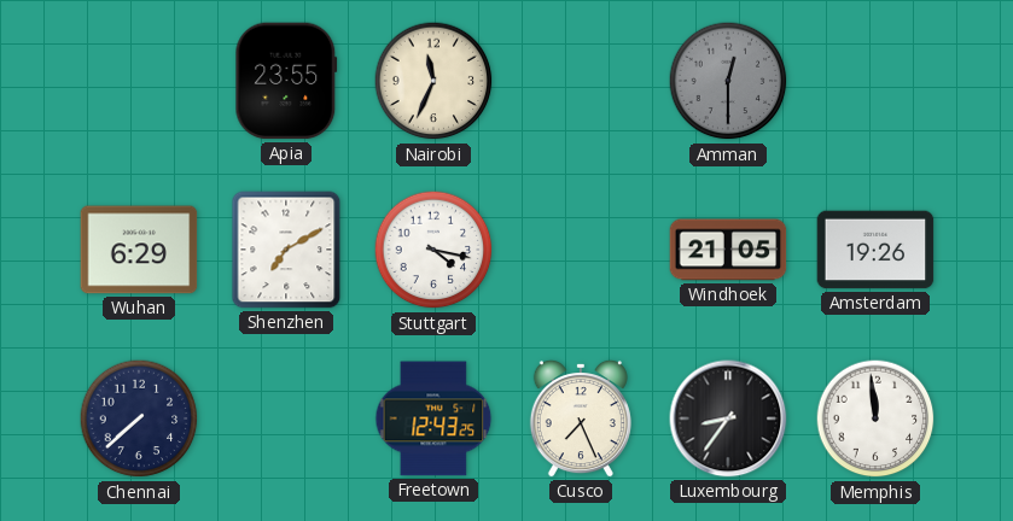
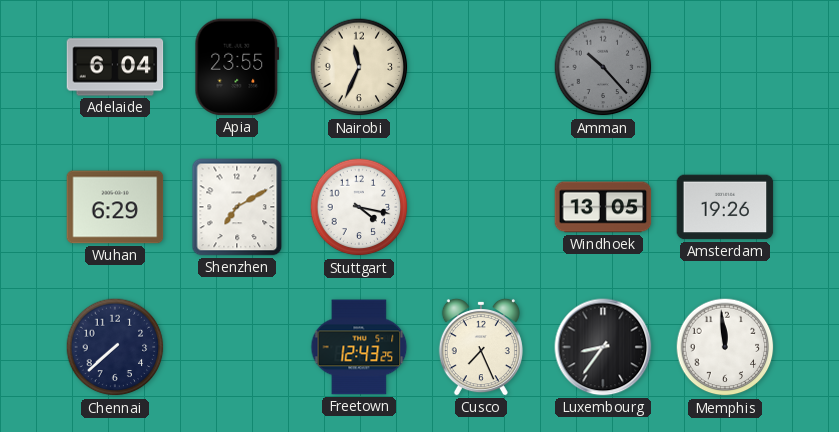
Adelaide: none -> 6:04 (115, 67)
Amman: 12:30 -> 10:23 (603, 67)
Windhoek: 21:05 -> 13:05 (603, 207)
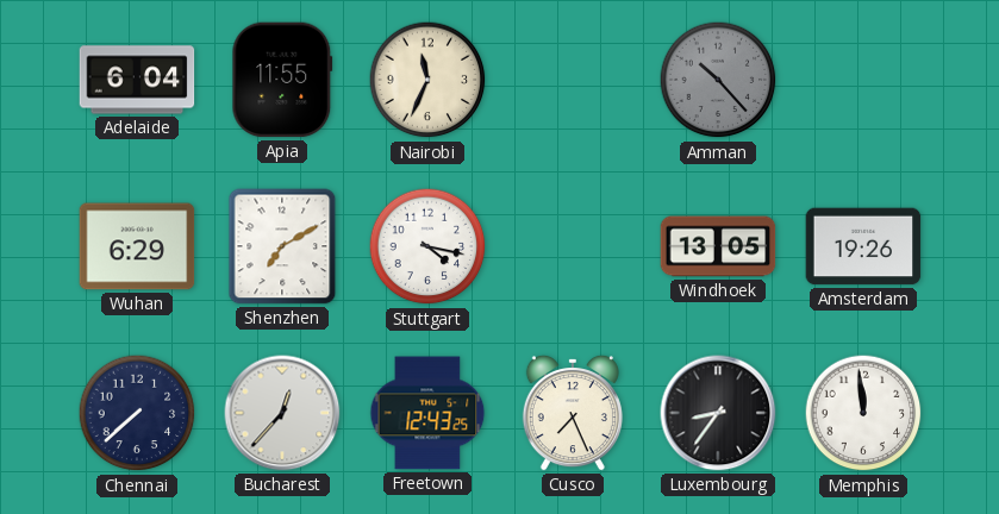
Apia: 23:55 -> 11:55 (282, 80)
Bucharest: none -> 12:37 (282, 413)
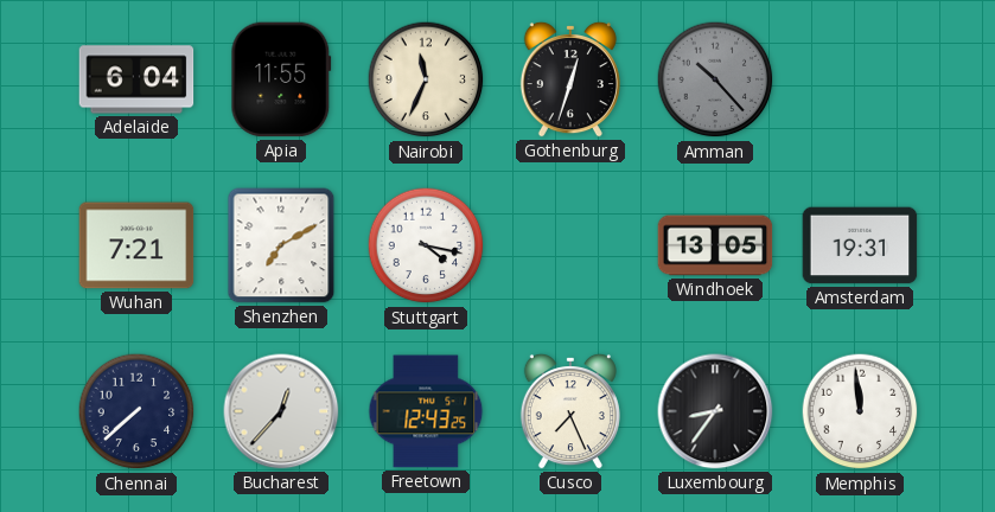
Gothenburg: none -> 12:33 (570, 79)
Wuhan: 6:29 -> 7:21 (136, 245)
Amsterdam: 19:26 -> 19:31 (860, 245)
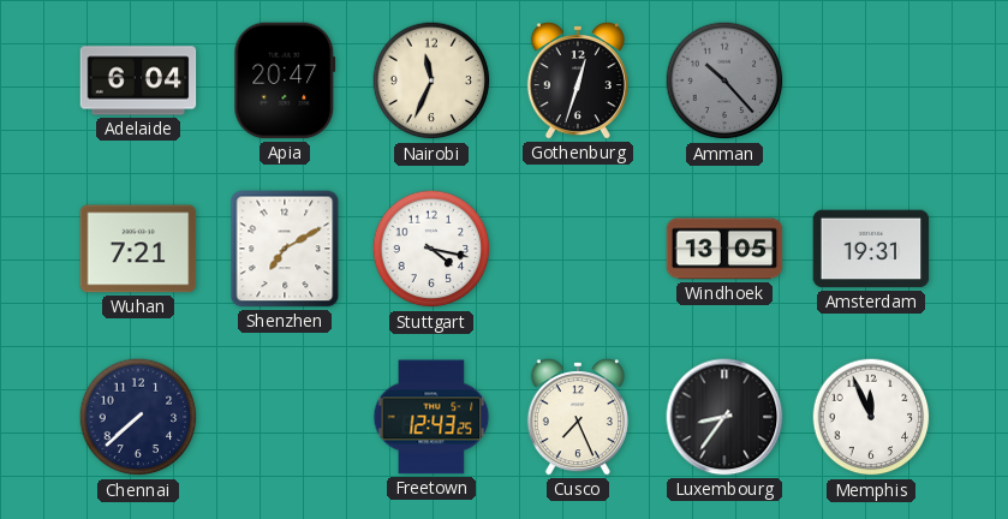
Apia: 11:55 -> 20:47 (285, 80)
Bucharest: 12:37 -> none (281, 411)
Memphis: 11:59 -> 11:56 (871, 417)
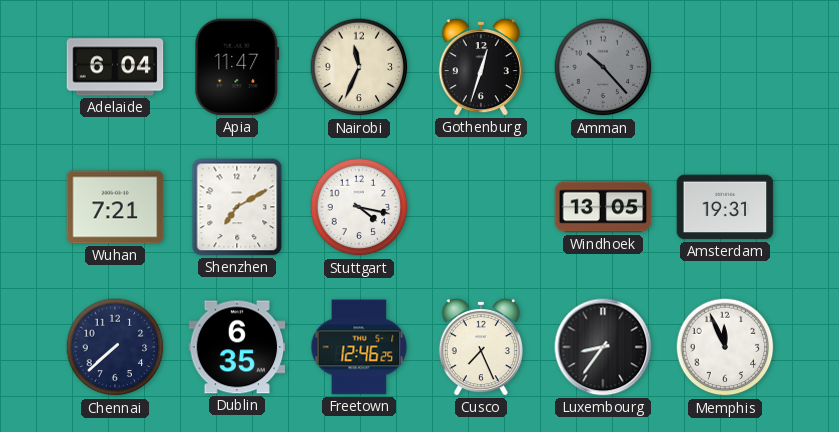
Apia: 20:47 -> 11:47 (237, 67)
Dublin: none -> 6:35 (237, 347)
Freetown: 12:43 -> 12:46 (359, 347)
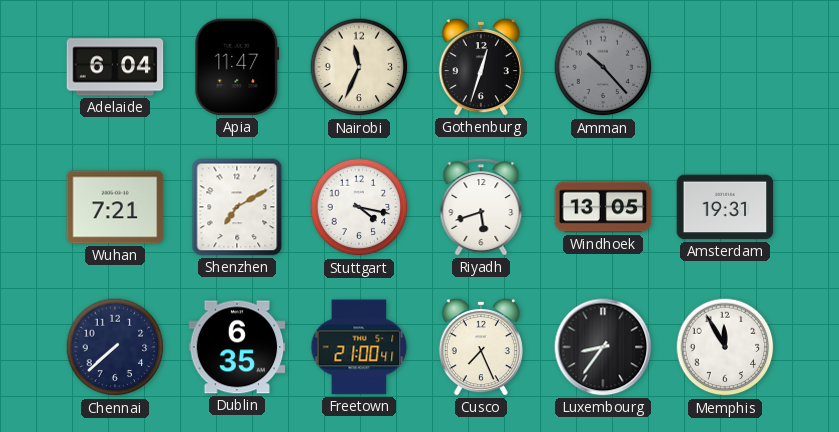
Riyadh: none -> 5:42 (481, 207)
Freetown: 12:46 -> 21:00 (359, 347)
Memphis: 11:56 -> 11:55 (725, 347)
